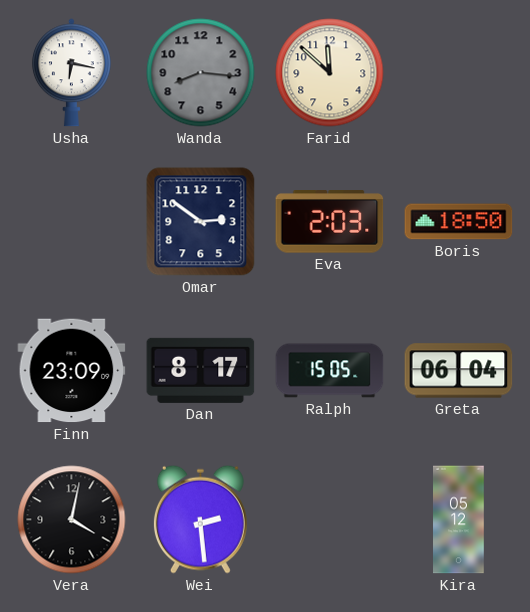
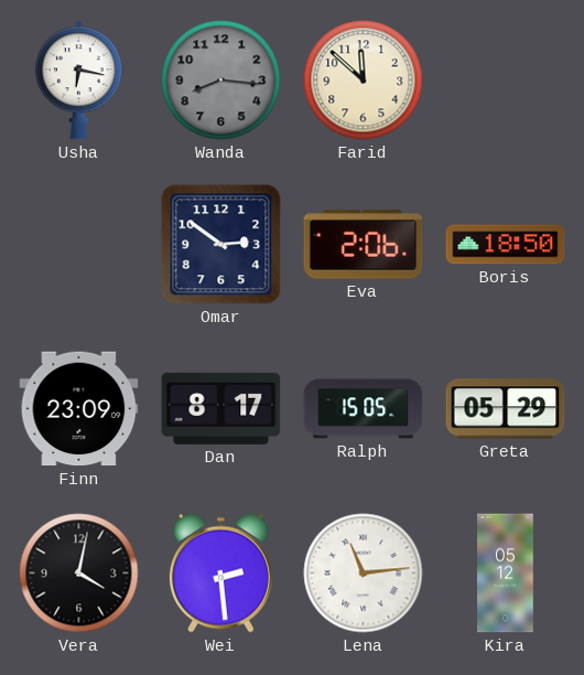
Eva: 2:03 -> 2:06 (364, 245)
Greta: 06:04 -> 05:29 (506, 409)
Lena: none -> 11:14 (364, 574)
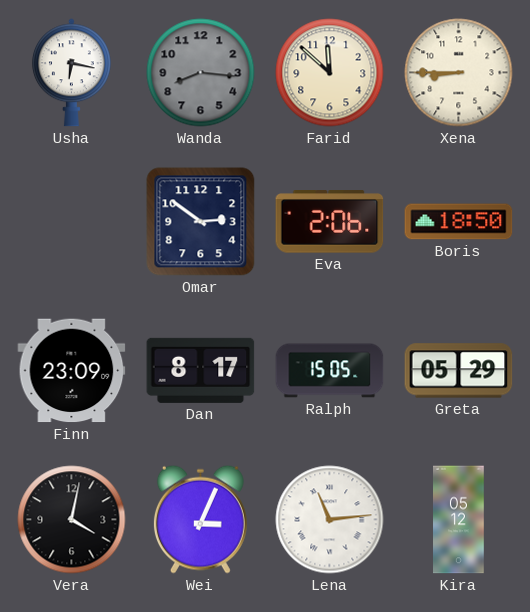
Xena: none -> 8:45 (459, 73)
Wei: 2:29 -> 3:04 (200, 519)
